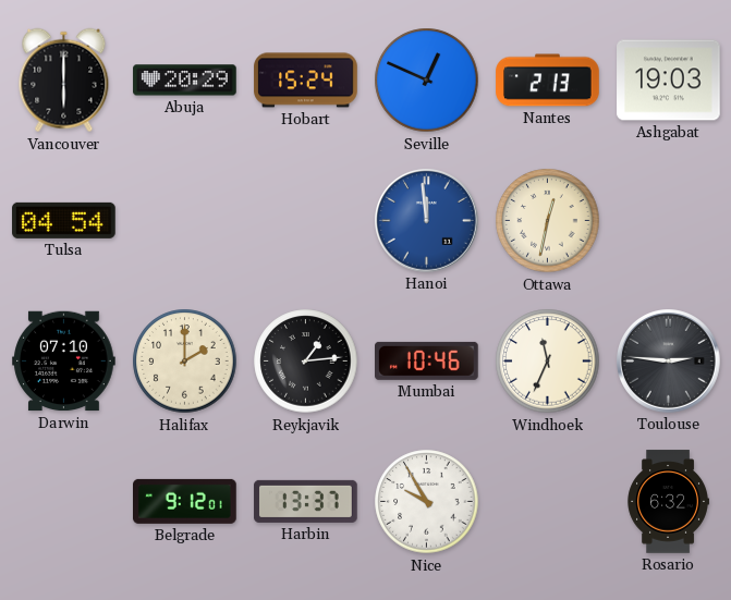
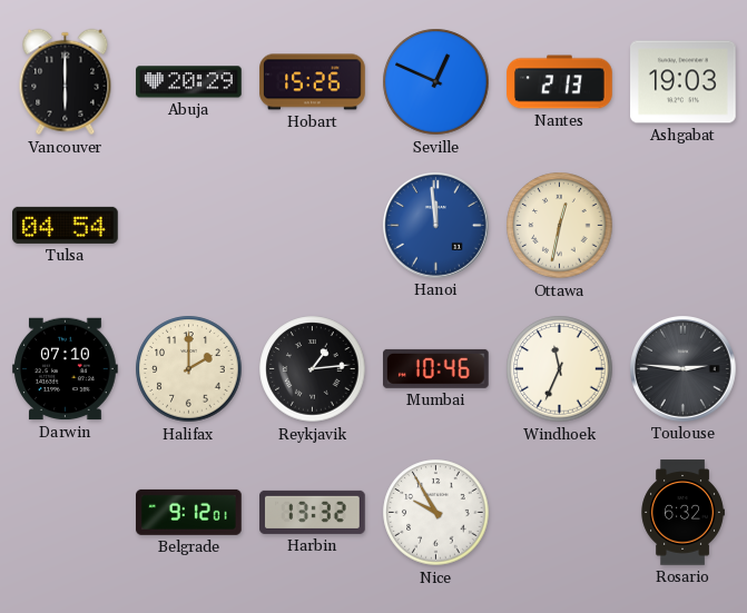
Hobart: 15:24 -> 15:26 (313, 82)
Harbin: 13:37 -> 13:32 (313, 512)
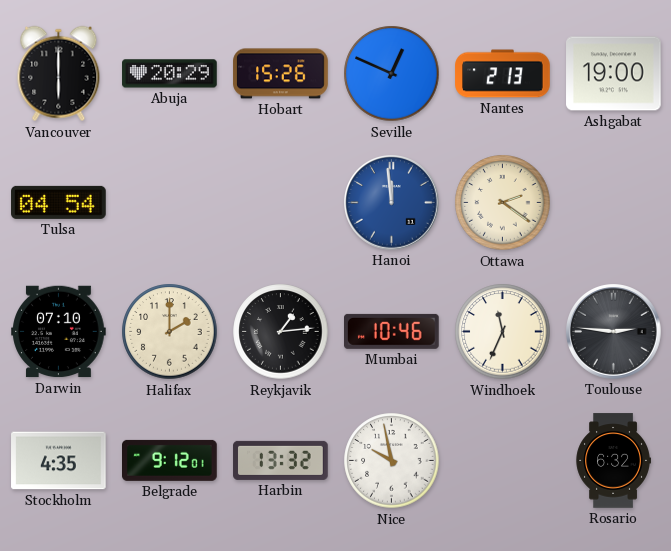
Ashgabat: 19:03 -> 19:00 (614, 74)
Ottawa: 12:32 -> 2:21 (503, 203)
Stockholm: none -> 4:35 (59, 461)
Nice: 9:55 -> 9:58 (392, 461)
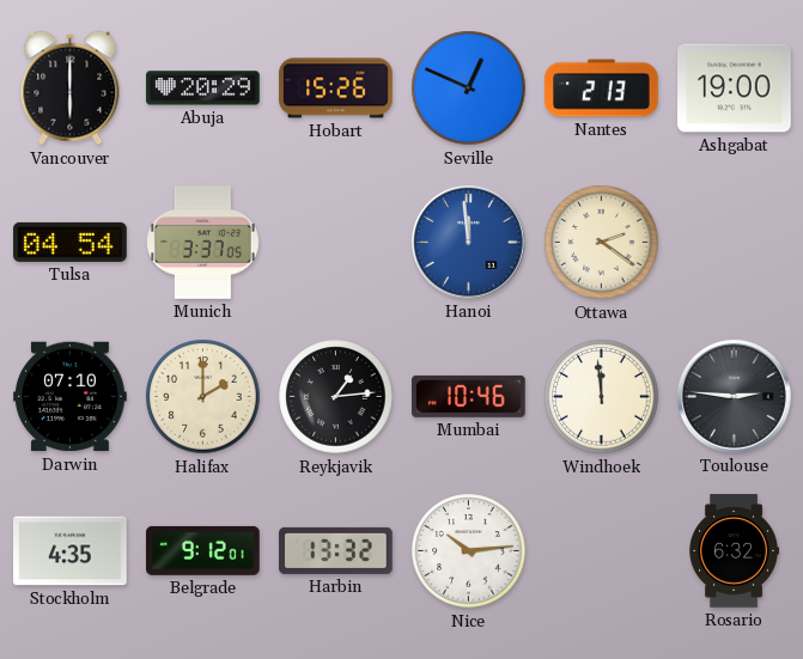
Munich: none -> 3:37 (203, 243)
Windhoek: 11:34 -> 11:59 (602, 397)
Nice: 9:58 -> 10:14 (469, 551)
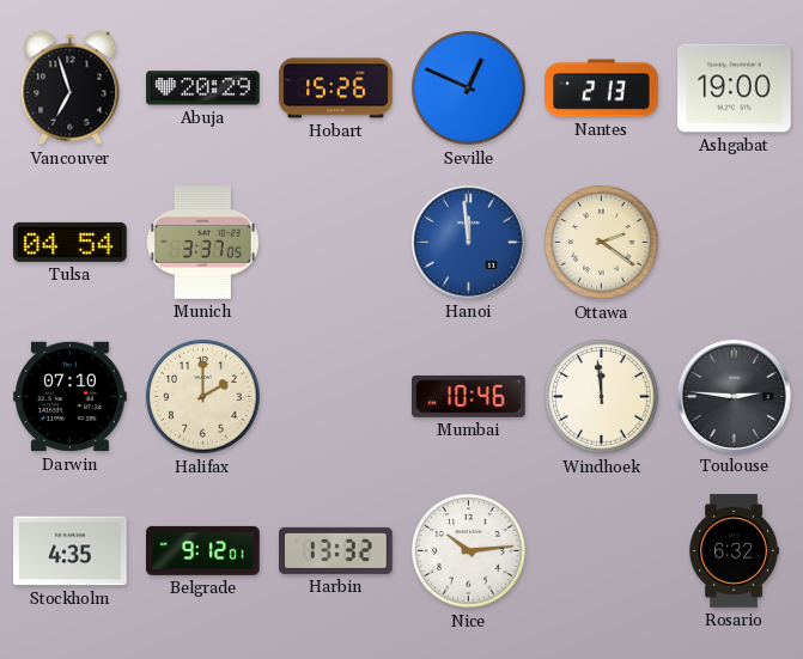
Vancouver: 6:00 -> 6:57 (71, 89)
Reykjavik: 1:14 -> none (336, 397)
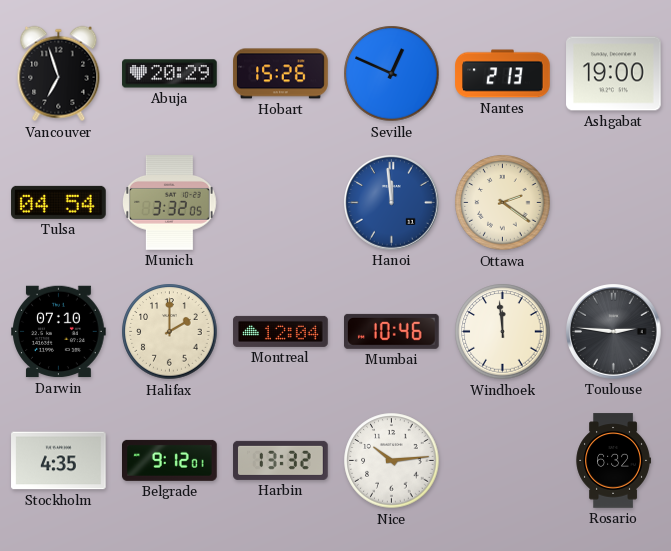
Munich: 3:37 -> 3:32 (170, 203)
Montreal: none -> 12:04 (281, 331)
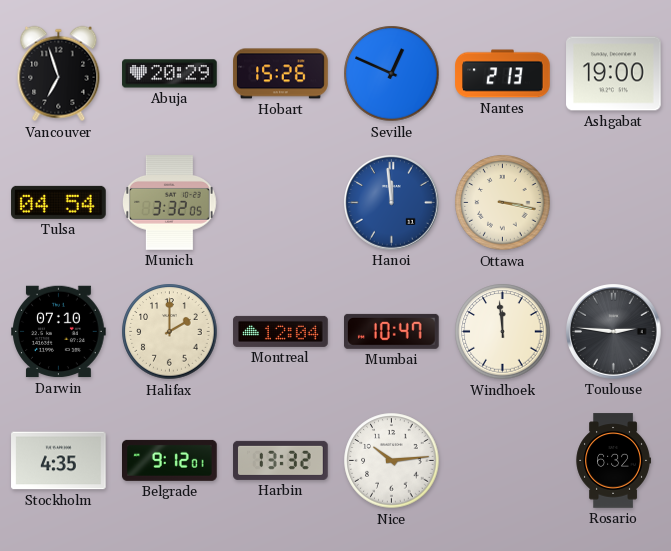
Ottawa: 2:21 -> 3:17 (503, 203)
Mumbai: 10:46 -> 10:47 (392, 331)
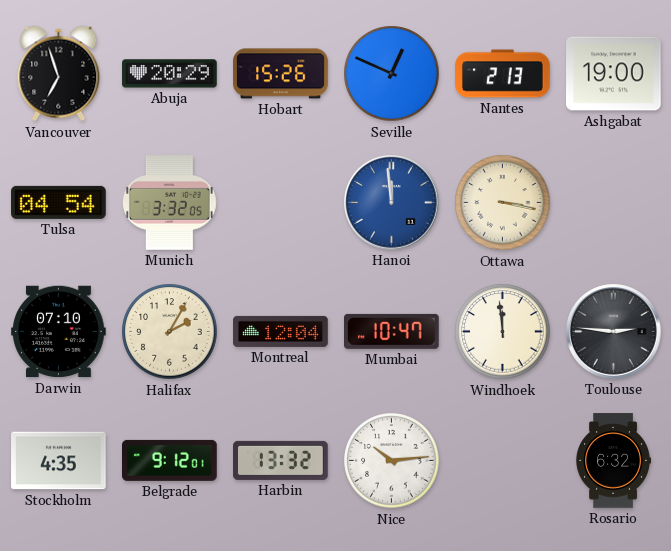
Halifax: 2:00 -> 2:05 (170, 332)
